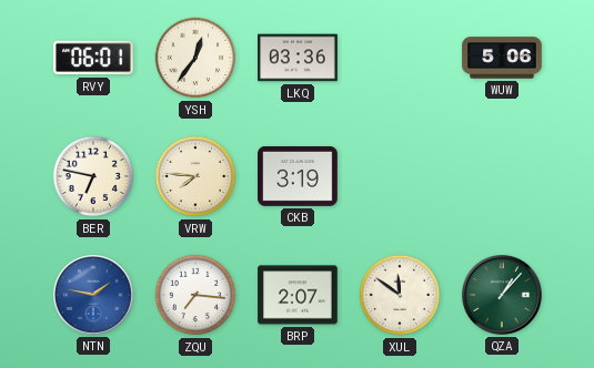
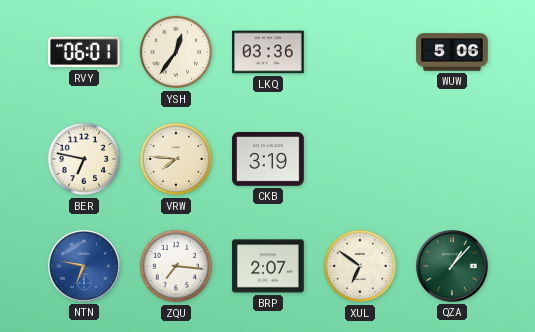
NTN: 1:47 -> 6:47 (85, 267)
XUL: 11:51 -> 6:51 (360, 266)
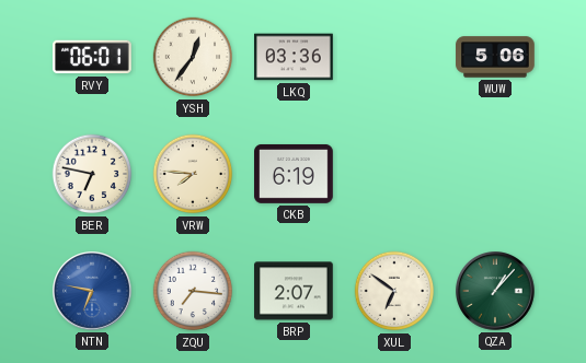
CKB: 3:19 -> 6:19 (294, 174)
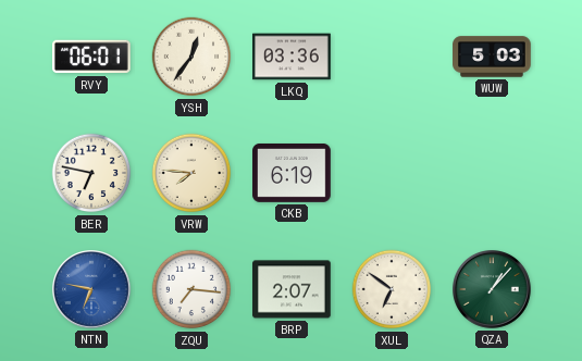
WUW: 5:06 -> 5:03 (492, 57)
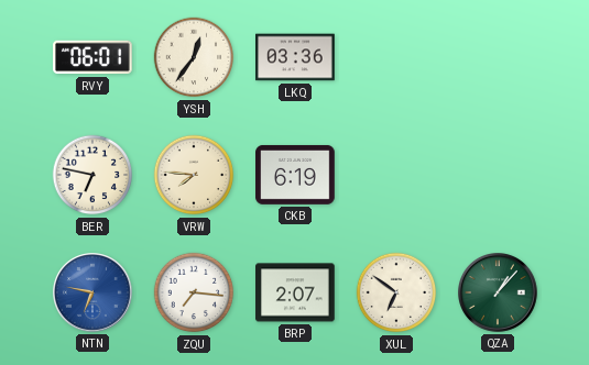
WUW: 5:03 -> none (492, 57)
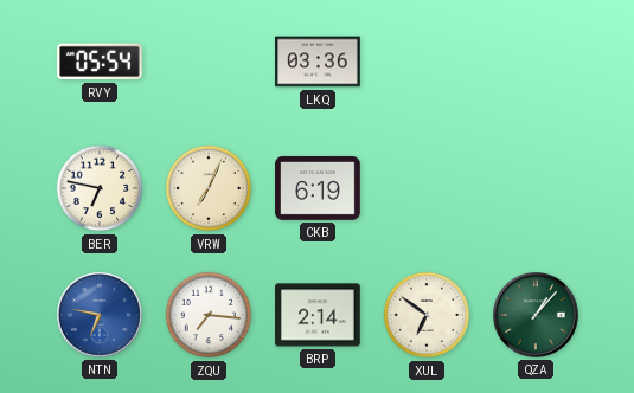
RVY: 06:01 -> 05:54 (100, 62)
YSH: 12:36 -> none (194, 57)
VRW: 7:46 -> 7:04 (209, 188)
BRP: 2:07 -> 2:14 (318, 315)
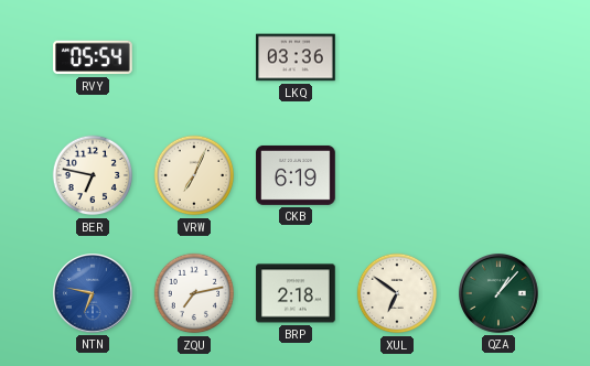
ZQU: 7:16 -> 7:13 (194, 293)
BRP: 2:14 -> 2:18 (296, 293)
